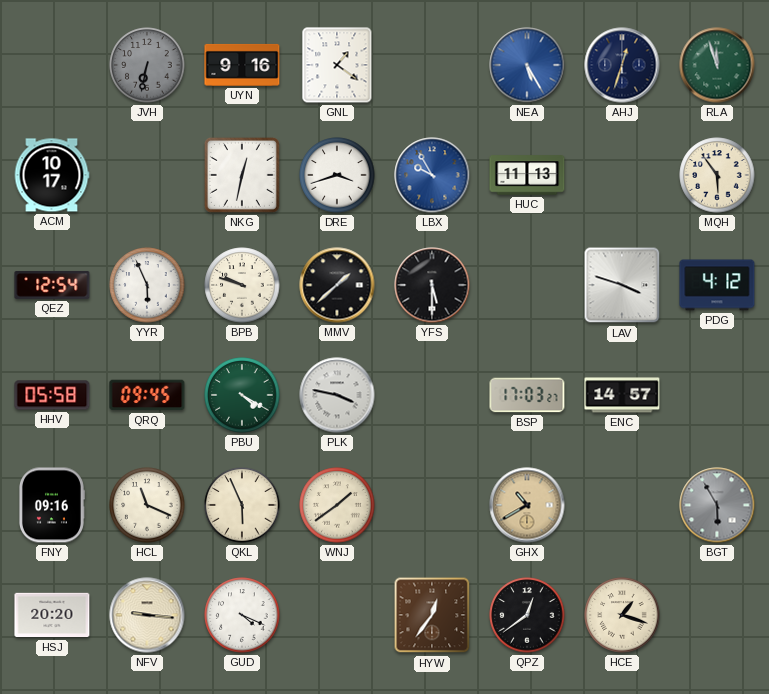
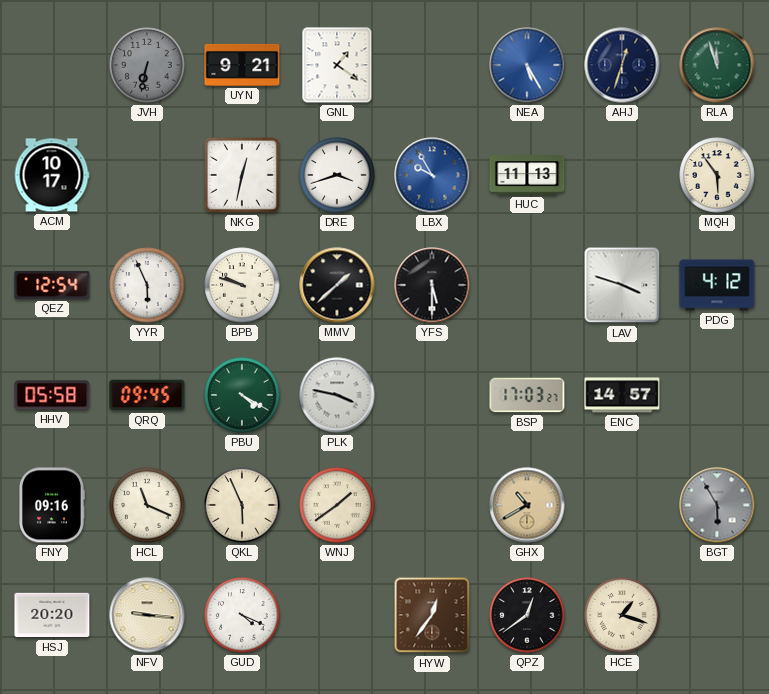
UYN: 9:16 -> 9:21 (242, 65)
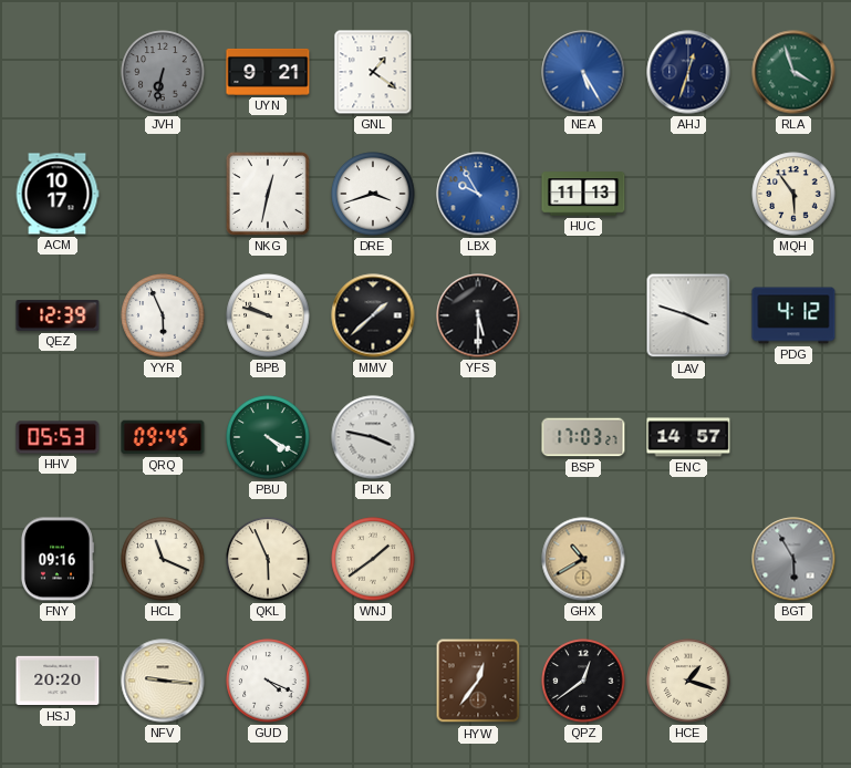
RLA: 11:57 -> 3:57 (793, 72)
QEZ: 12:54 -> 12:39 (58, 315)
HHV: 05:58 -> 05:53 (58, 437)
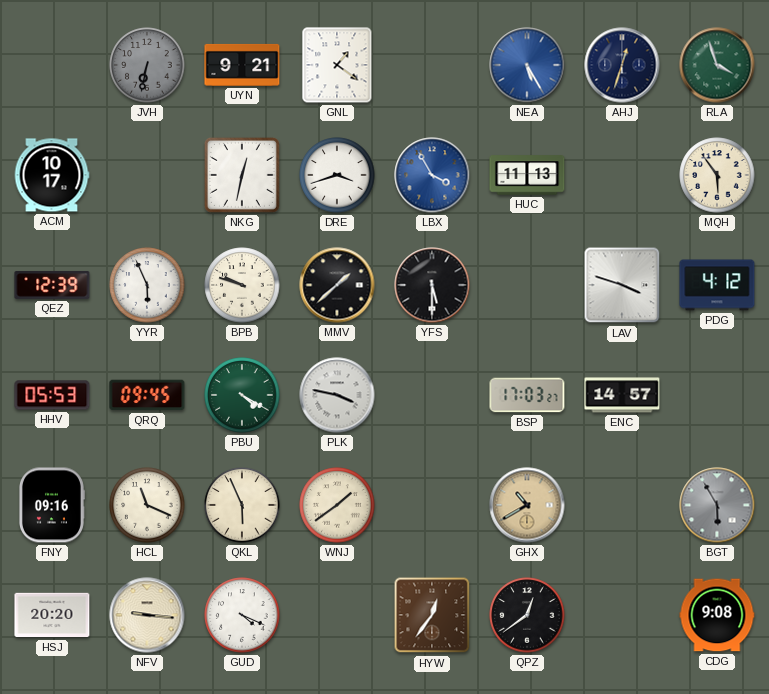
LBX: 9:55 -> 3:55 (432, 175)
HCE: 1:18 -> none (688, 681)
CDG: none -> 9:08 (717, 615)
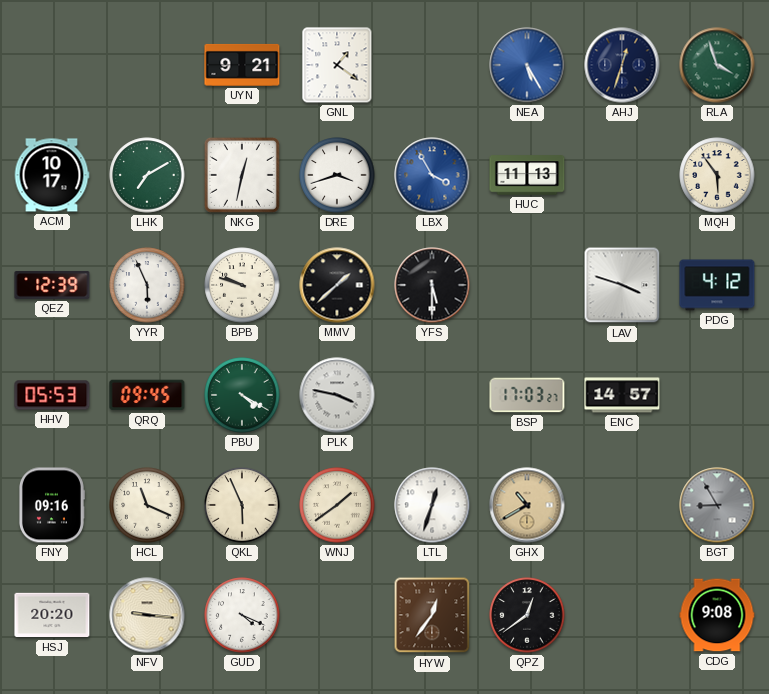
JVH: 6:32 -> none (147, 65)
LHK: none -> 7:10 (147, 175)
LTL: none -> 12:33 (432, 505)
BGT: 5:55 -> 8:55 (717, 505)
